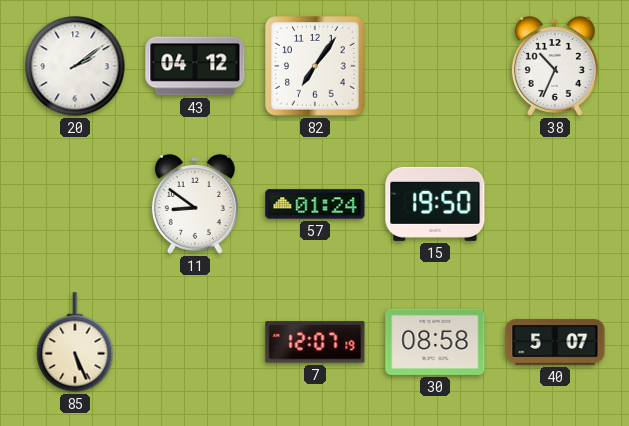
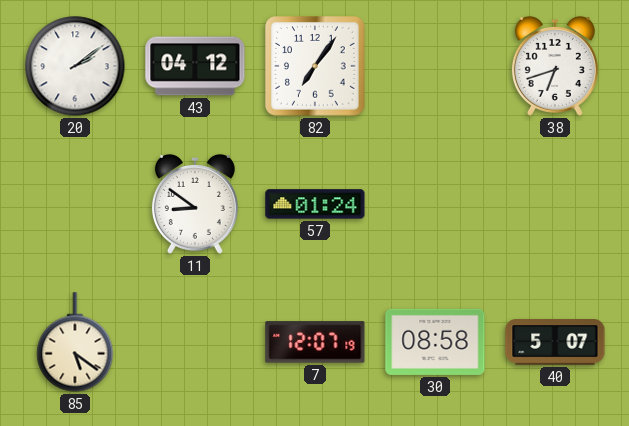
38: 10:34 -> 6:42 (555, 66)
15: 19:50 -> none (435, 204)
85: 5:26 -> 5:21 (75, 342)
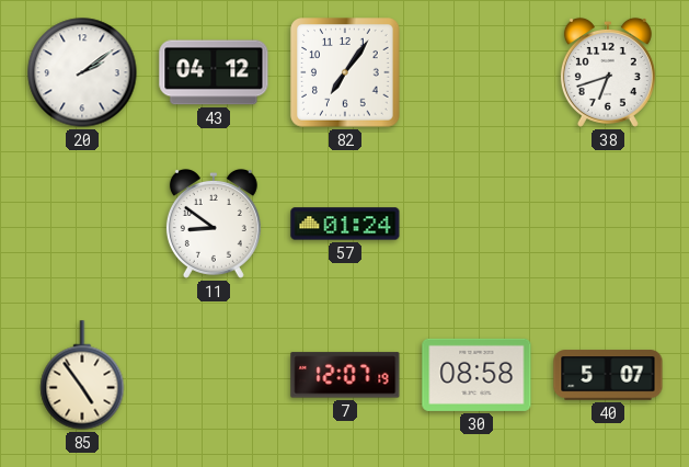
85: 5:21 -> 4:54 (82, 375)
